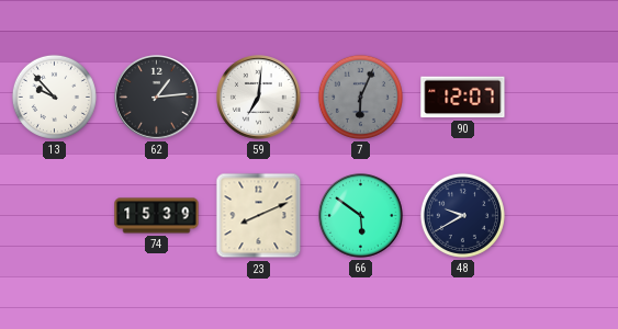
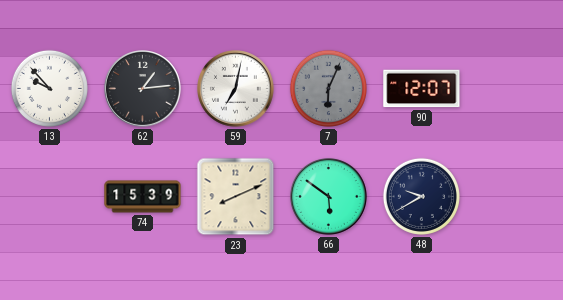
59: 7:01 -> 7:02 (236, 89)
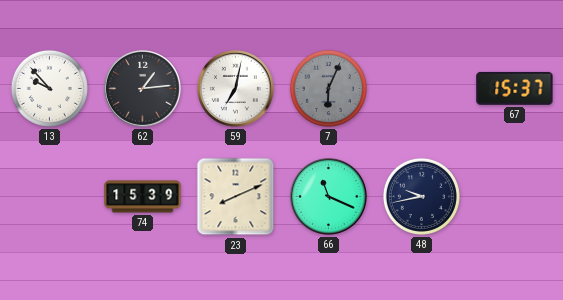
90: 12:07 -> none (422, 89)
67: none -> 15:37 (515, 88)
66: 5:51 -> 11:19 (329, 197)
48: 9:40 -> 9:43 (421, 196)
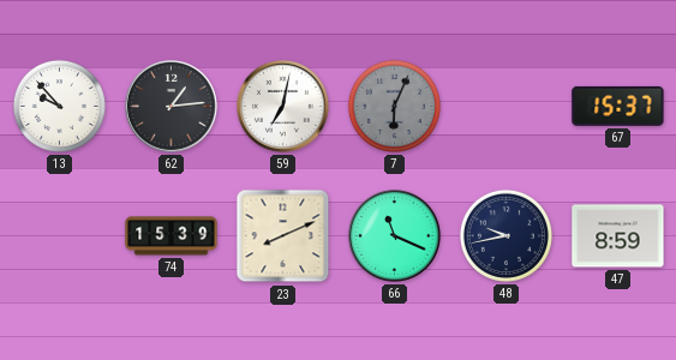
47: none -> 8:59 (618, 236)
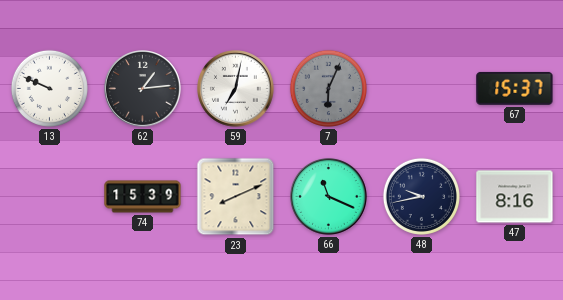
13: 9:53 -> 9:49 (49, 88)
47: 8:59 -> 8:16 (515, 197)
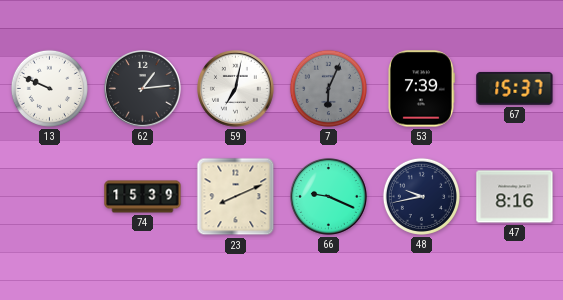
53: none -> 7:39 (422, 89)
66: 11:19 -> 9:19 (329, 197)
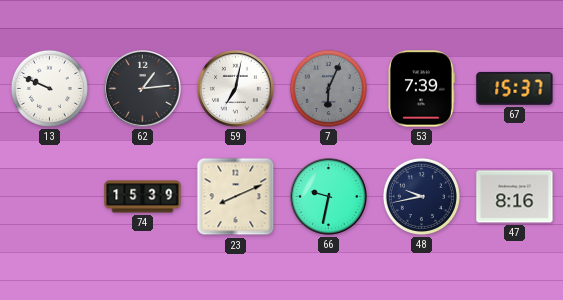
66: 9:19 -> 9:32 (329, 197)
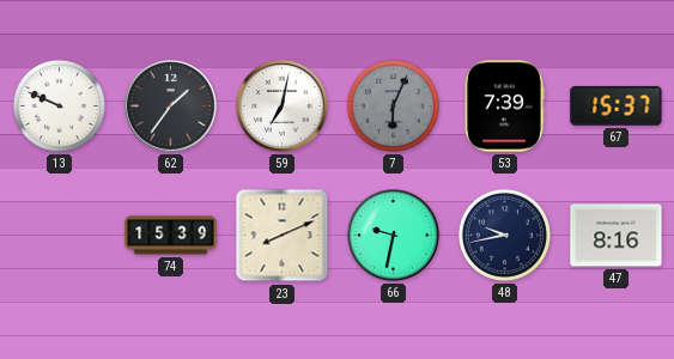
62: 1:14 -> 1:36 (171, 107)
